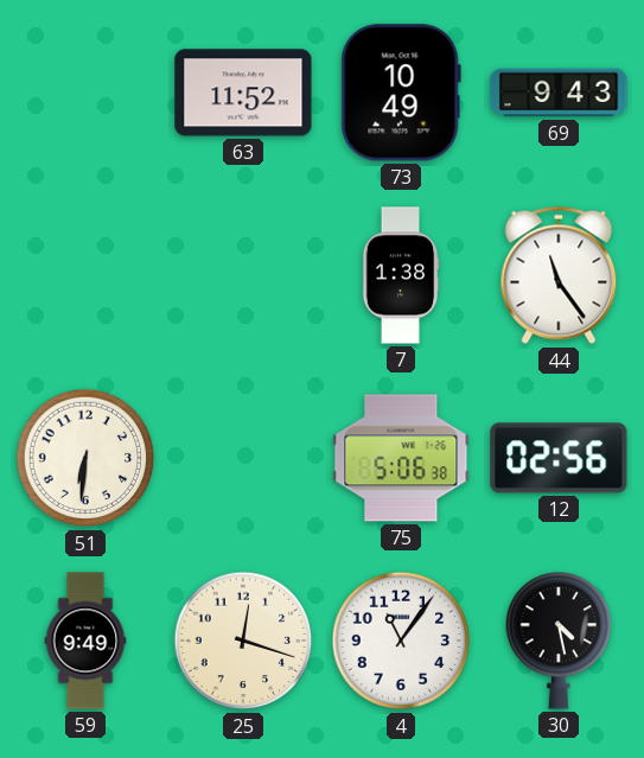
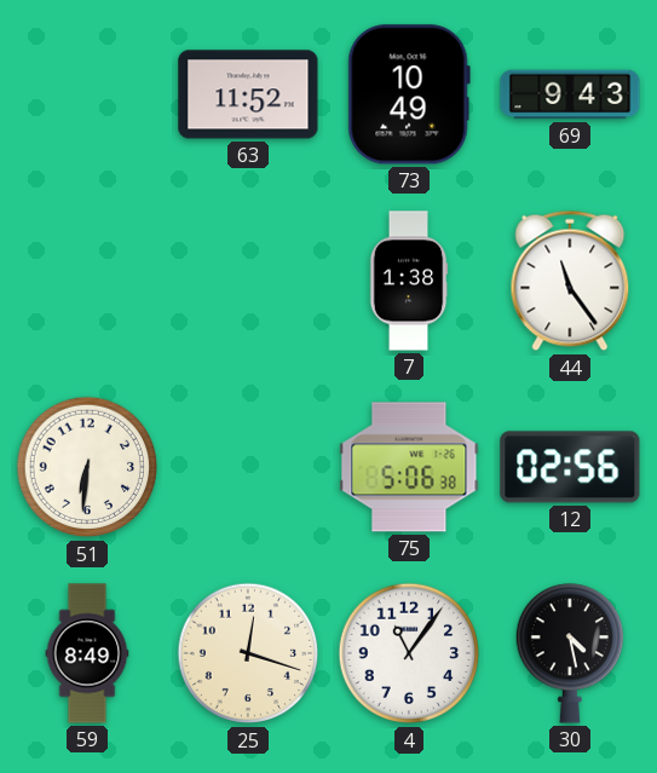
59: 9:49 -> 8:49 (87, 653)
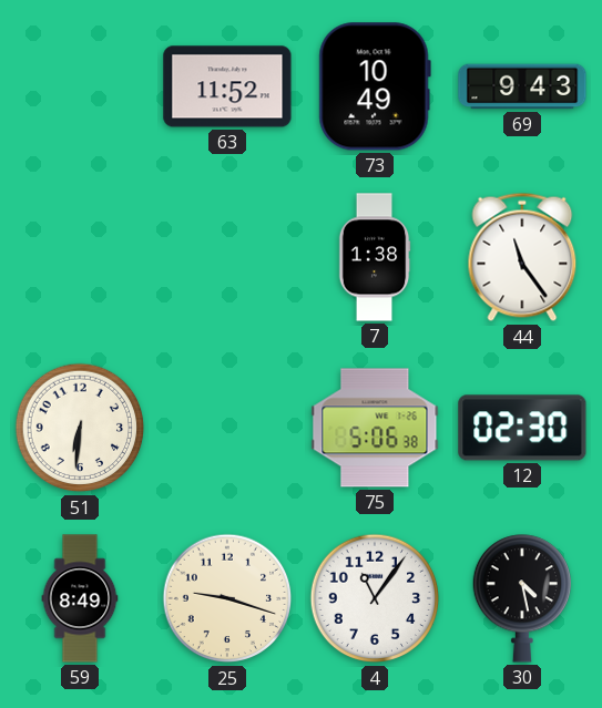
12: 02:56 -> 02:30 (522, 428)
25: 12:18 -> 9:18 (227, 598)
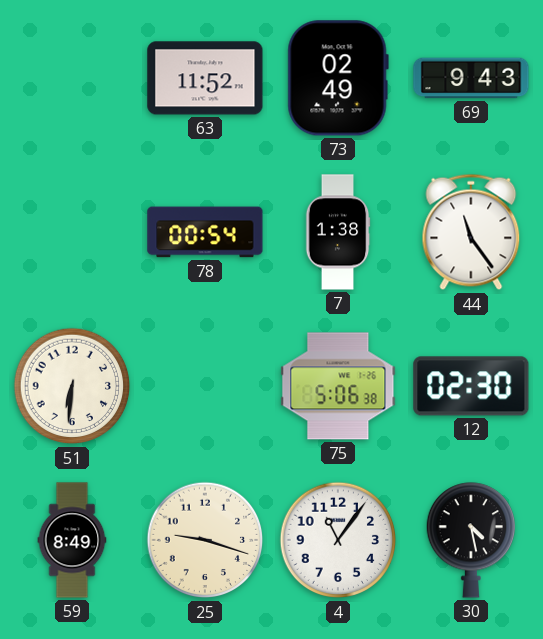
73: 10:49 -> 02:49 (338, 78)
78: none -> 00:54 (205, 232)
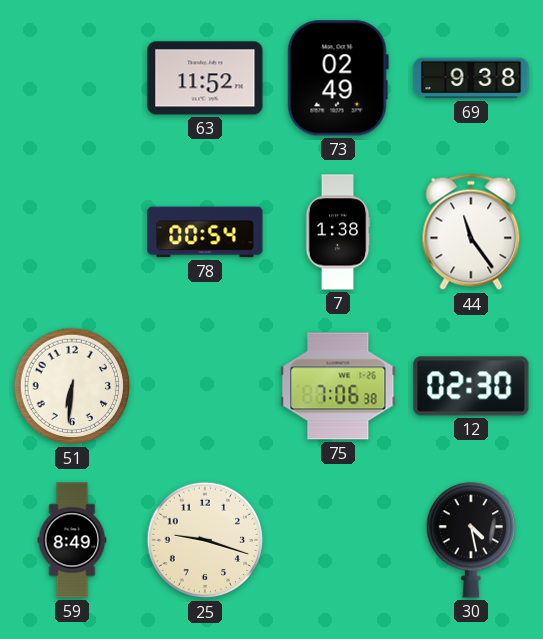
69: 9:43 -> 9:38 (471, 78)
75: 5:06 -> 7:06 (338, 386)
4: 11:06 -> none (338, 540)
